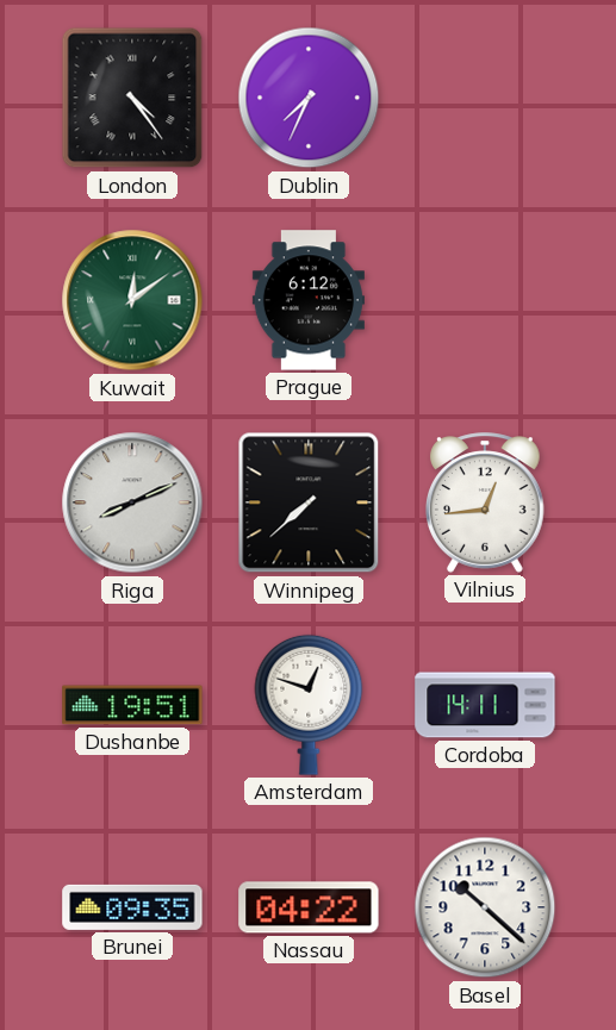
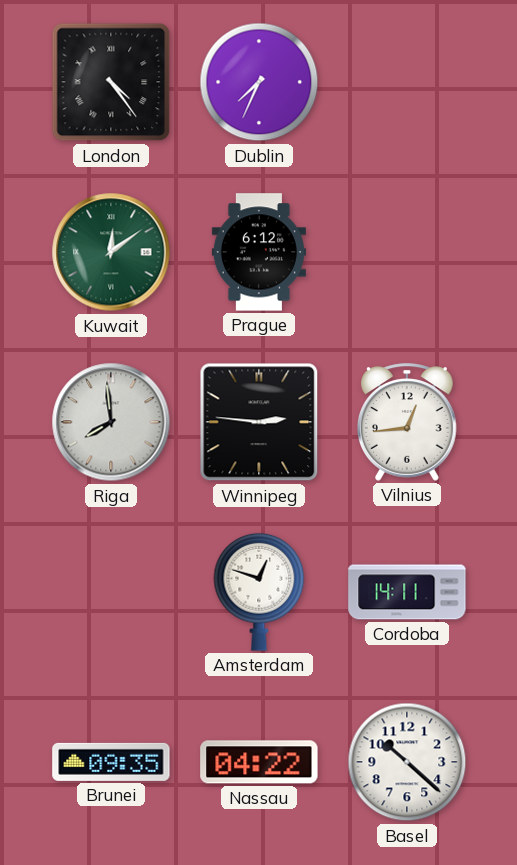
Riga: 8:11 -> 7:59 (111, 422)
Winnipeg: 7:38 -> 2:46 (259, 422)
Dushanbe: 19:51 -> none (132, 705)
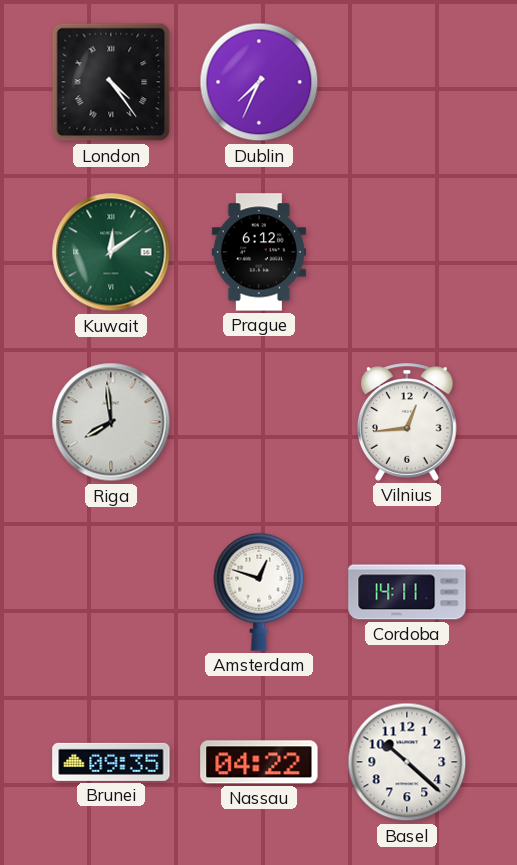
Winnipeg: 2:46 -> none (259, 422)
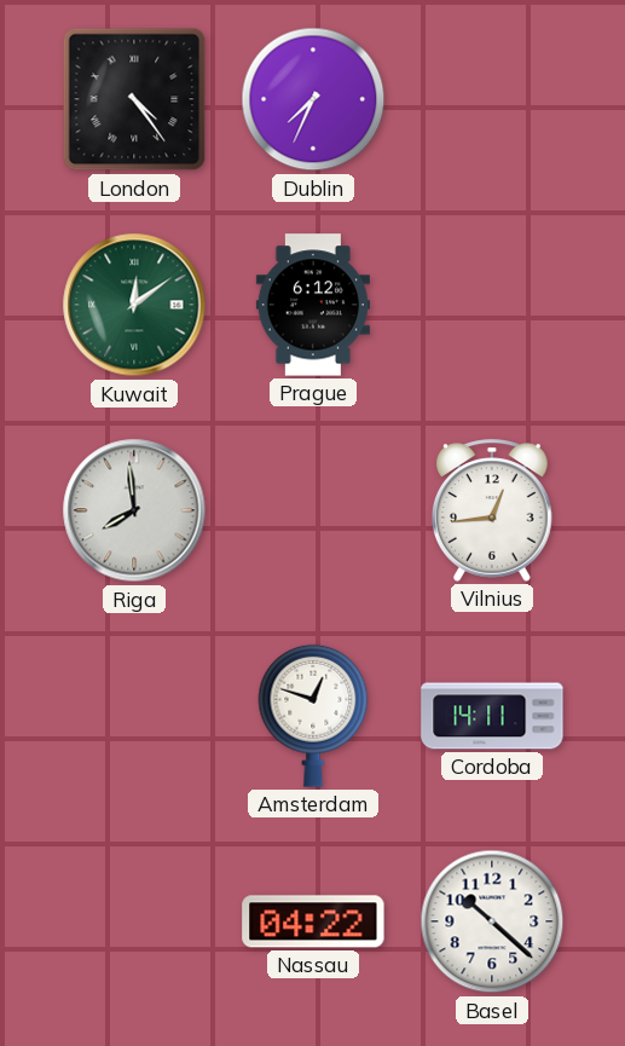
Brunei: 09:35 -> none (111, 762)
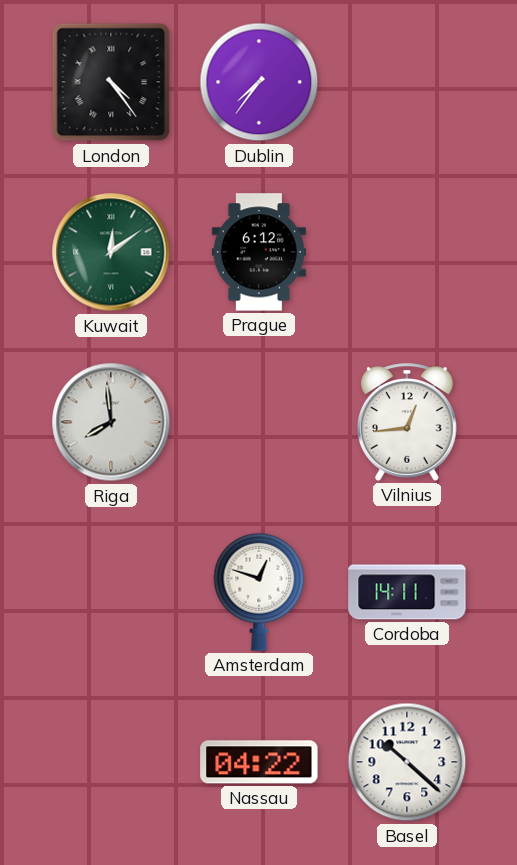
Dublin: 7:34 -> 7:36 (259, 82)
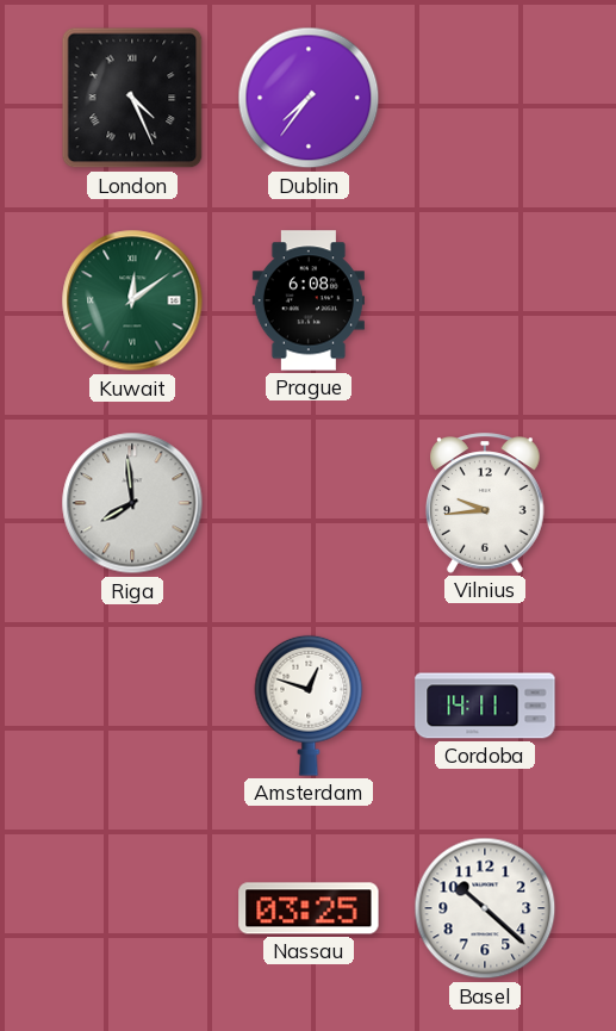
London: 4:24 -> 4:26 (132, 98)
Prague: 6:12 -> 6:08 (309, 300)
Vilnius: 12:44 -> 9:44 (486, 503)
Nassau: 04:22 -> 03:25 (309, 908)
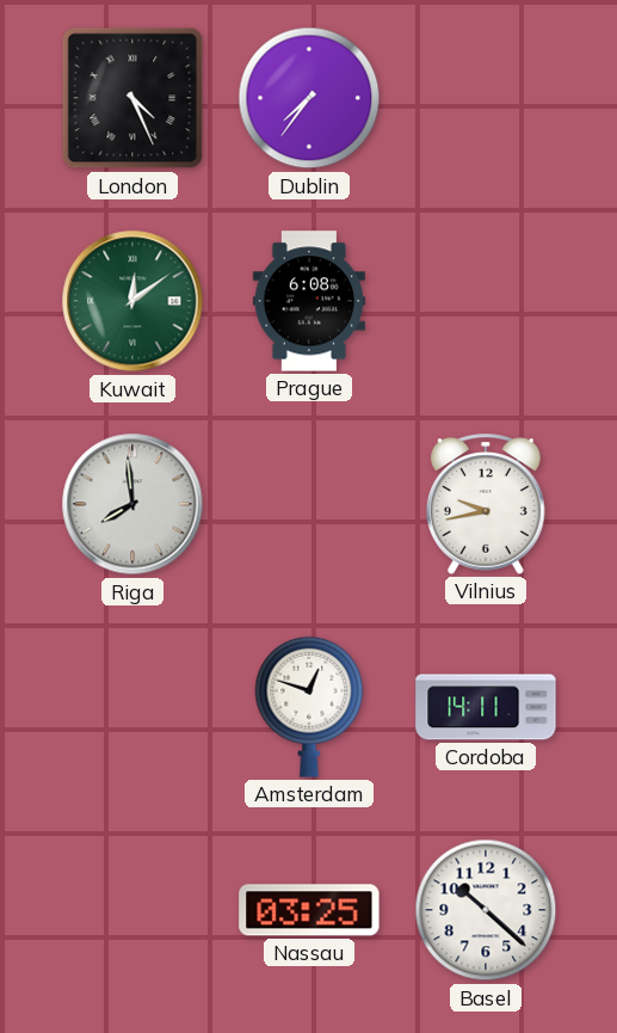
Vilnius: 9:44 -> 9:43 (487, 504)
